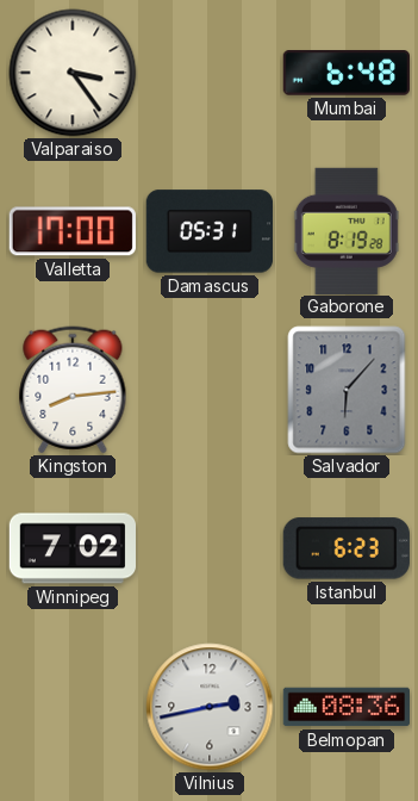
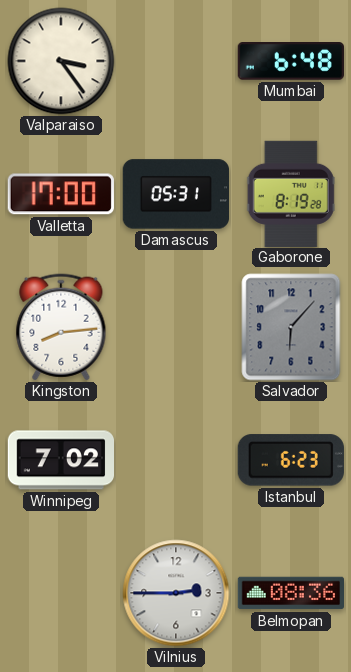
Vilnius: 2:43 -> 2:45 (176, 593)
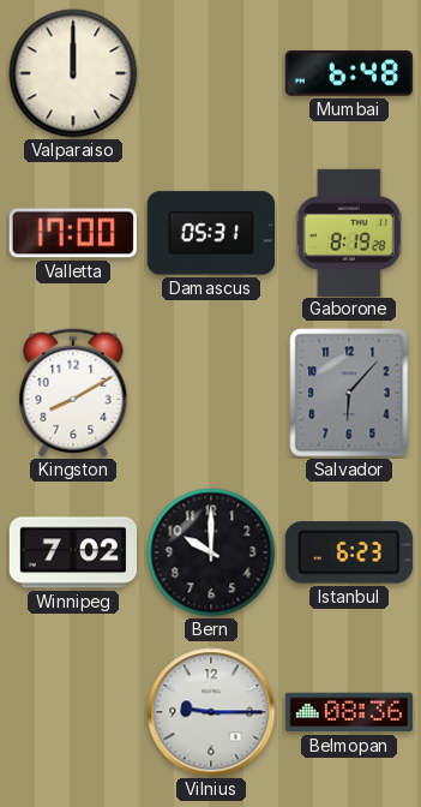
Valparaiso: 3:24 -> 12:00 (73, 73)
Kingston: 8:14 -> 8:10 (73, 393)
Bern: none -> 10:00 (211, 552)
Vilnius: 2:45 -> 9:15 (211, 712)
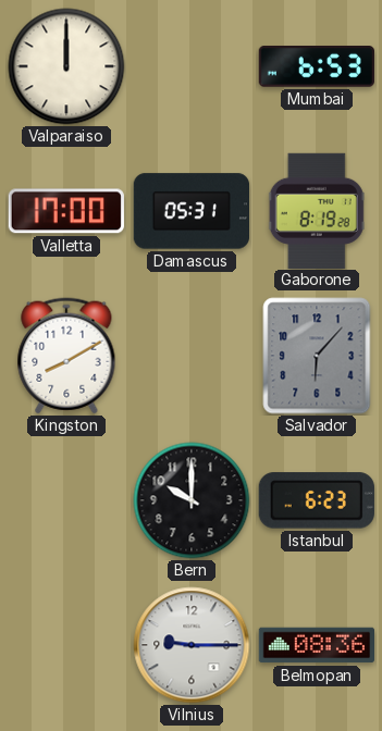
Mumbai: 6:48 -> 6:53 (317, 67)
Winnipeg: 7:02 -> none (72, 552)
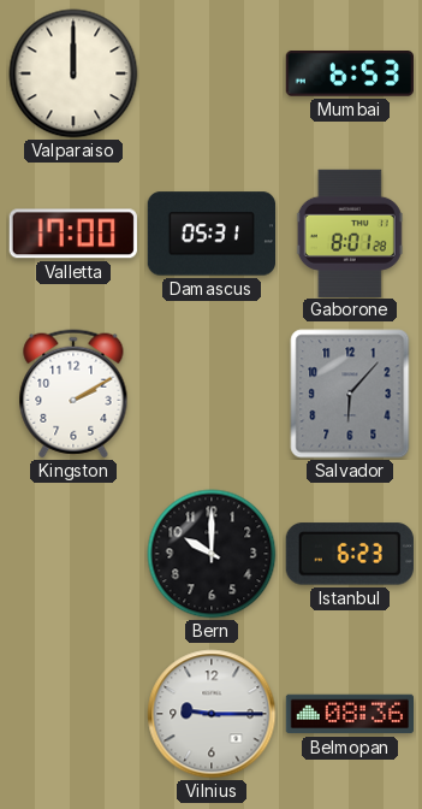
Gaborone: 8:19 -> 8:01 (350, 232)
Kingston: 8:10 -> 2:10 (73, 394)
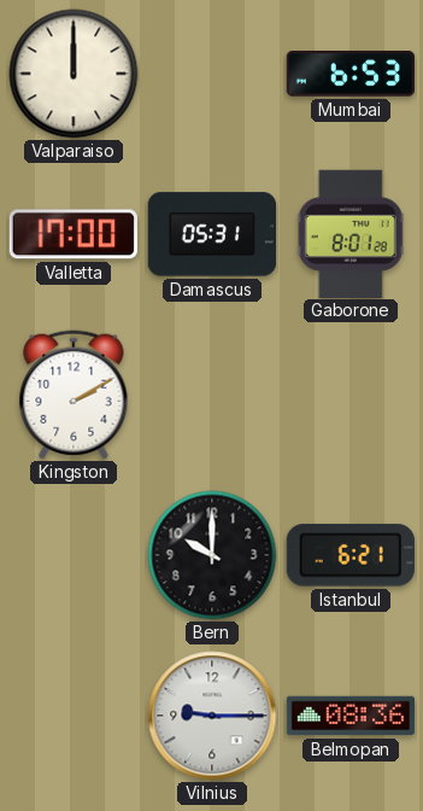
Salvador: 6:07 -> none (350, 394)
Istanbul: 6:23 -> 6:21 (351, 555)
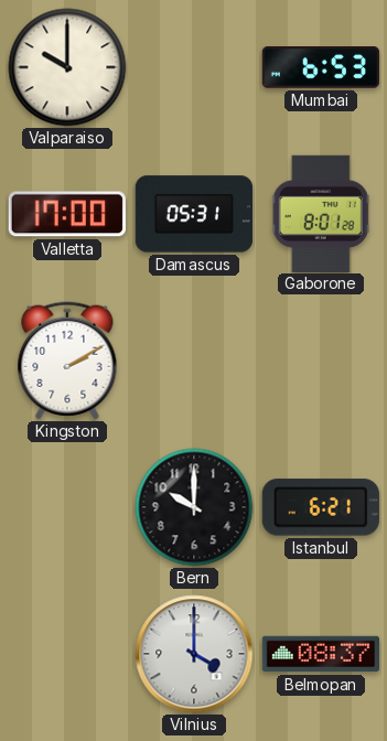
Valparaiso: 12:00 -> 10:00 (67, 67)
Vilnius: 9:15 -> 4:00 (194, 654)
Belmopan: 08:36 -> 08:37 (320, 654)
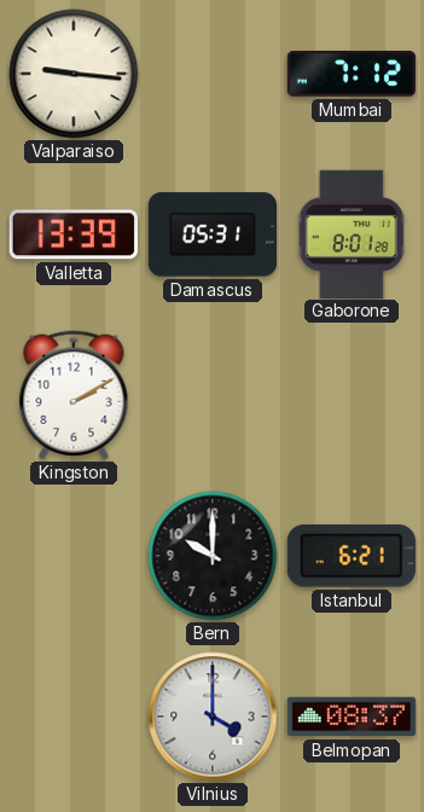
Valparaiso: 10:00 -> 9:16 (74, 74)
Mumbai: 6:53 -> 7:12 (352, 75)
Valletta: 17:00 -> 13:39 (74, 234)
